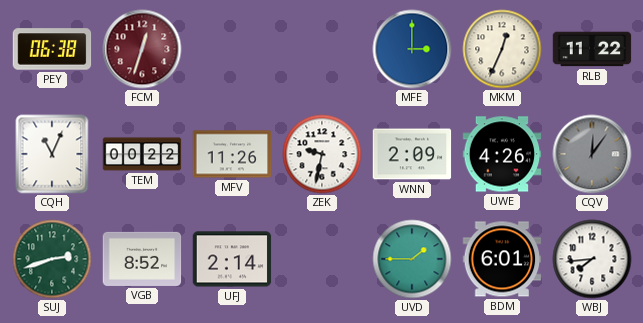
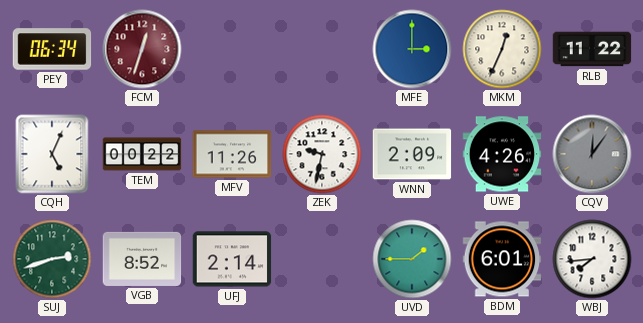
PEY: 06:38 -> 06:34 (52, 49)
CQH: 11:04 -> 5:04 (52, 154)
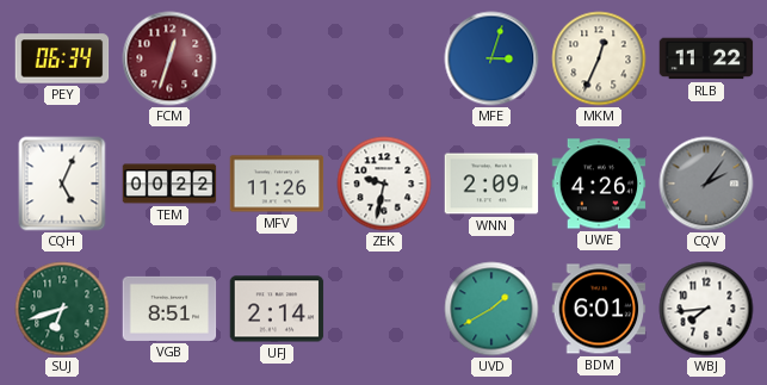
MFE: 3:00 -> 3:03 (491, 58)
CQV: 12:06 -> 2:06 (706, 184)
SUJ: 2:42 -> 6:42 (62, 309)
VGB: 8:52 -> 8:51 (169, 309)
UVD: 1:45 -> 1:40 (491, 309)
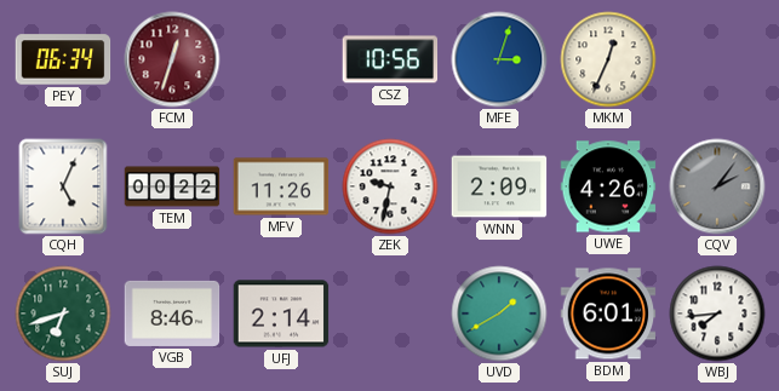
CSZ: none -> 10:56 (390, 59)
RLB: 11:22 -> none (706, 58)
VGB: 8:51 -> 8:46 (172, 314)
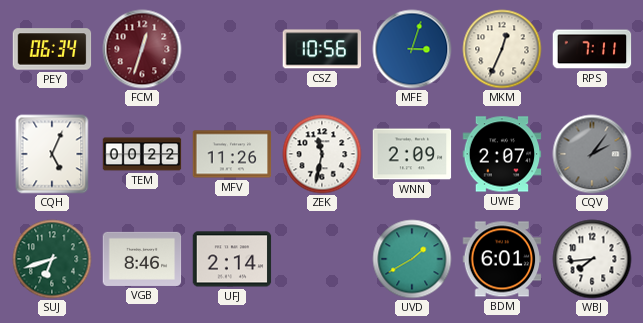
RPS: none -> 7:11 (592, 49)
ZEK: 9:32 -> 11:32 (322, 154)
UWE: 4:26 -> 2:07 (502, 154)
